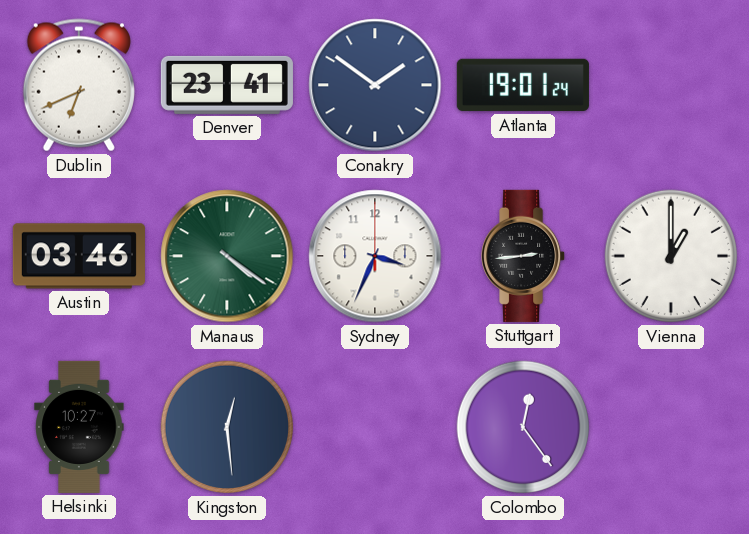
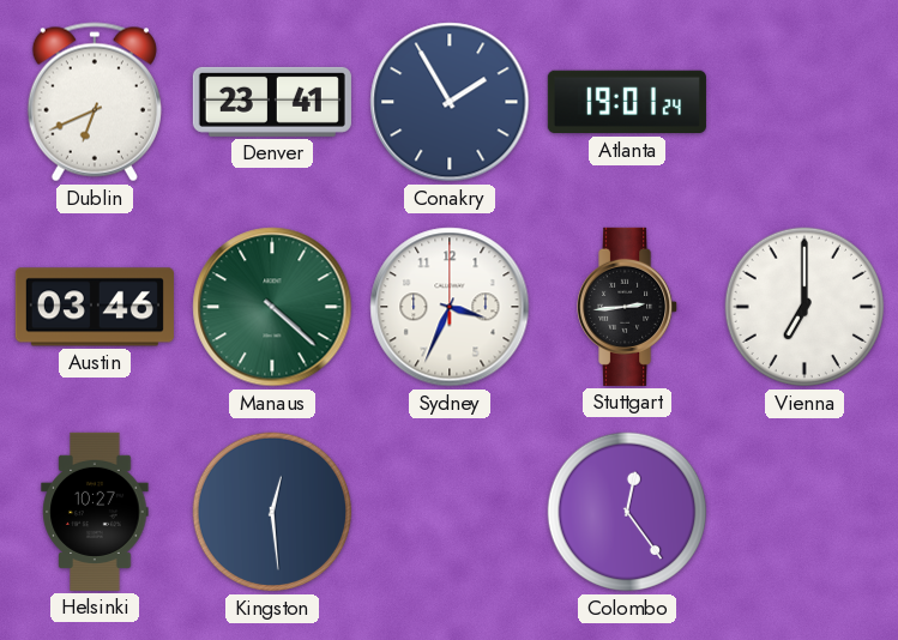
Conakry: 1:51 -> 1:55 (450, 102)
Manaus: 4:21 -> 4:22 (272, 307)
Vienna: 1:00 -> 7:00 (804, 307)
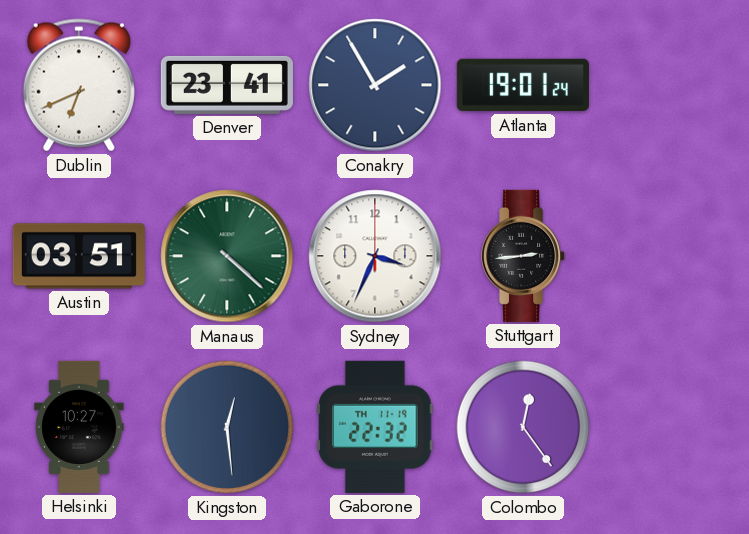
Austin: 03:46 -> 03:51 (79, 256)
Vienna: 7:00 -> none (804, 307)
Gaborone: none -> 22:32 (375, 427)
